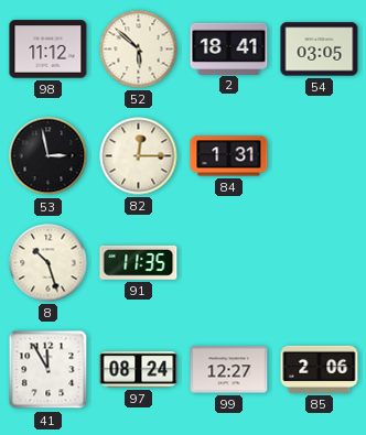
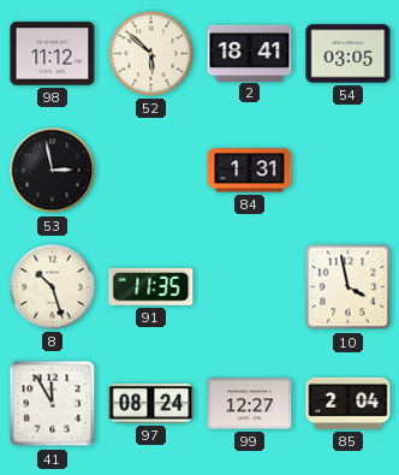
82: 12:15 -> none (139, 156)
10: none -> 3:58 (349, 287)
85: 2:06 -> 2:04 (349, 403)
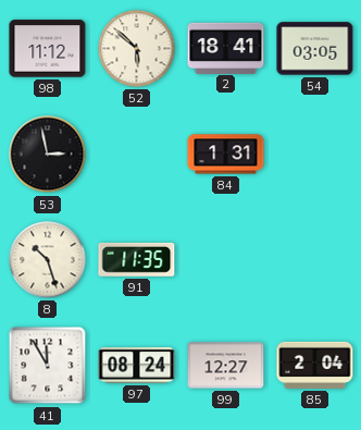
10: 3:58 -> none (349, 287)
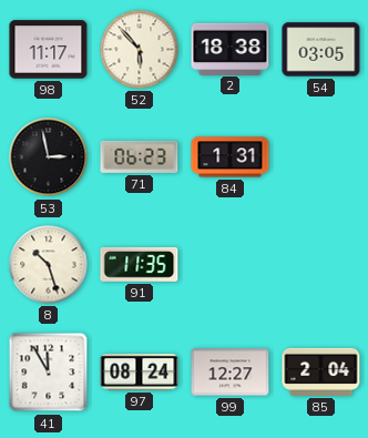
98: 11:12 -> 11:17 (49, 50)
52: 5:52 -> 5:53 (140, 50)
2: 18:41 -> 18:38 (231, 49)
71: none -> 06:23 (140, 156)
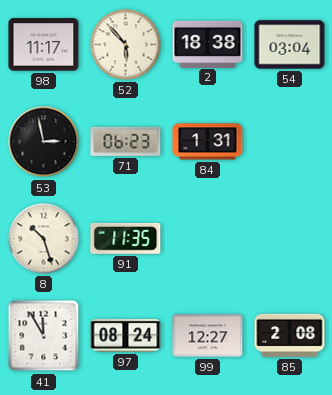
54: 03:05 -> 03:04 (290, 45)
85: 2:04 -> 2:08 (290, 335)
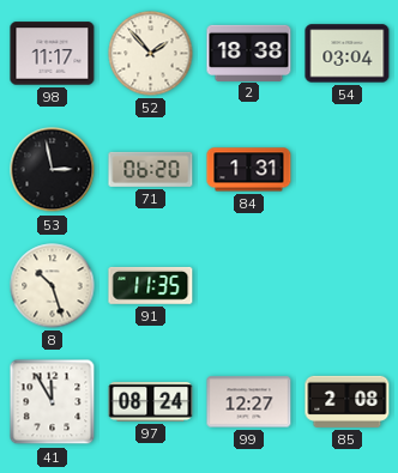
52: 5:53 -> 1:53 (151, 54)
71: 06:23 -> 06:20 (151, 169)
